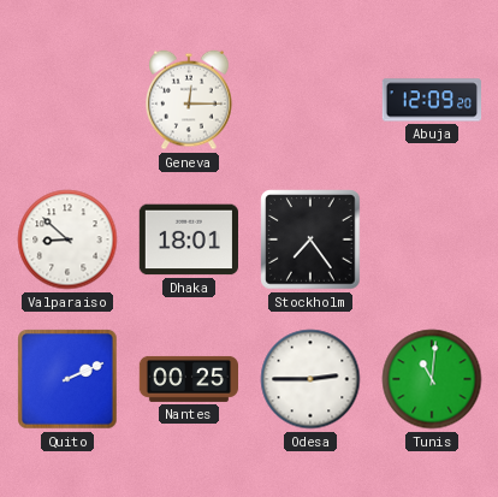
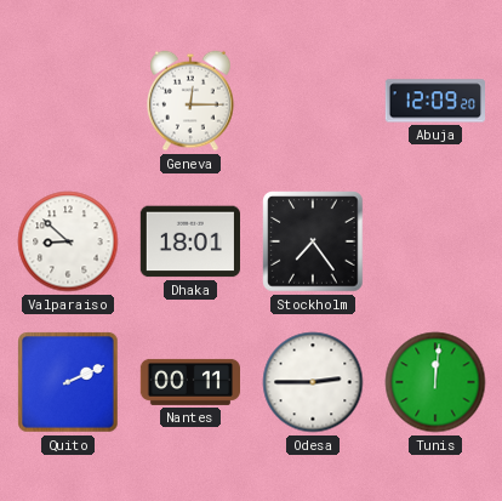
Nantes: 00:25 -> 00:11 (189, 382)
Tunis: 11:01 -> 12:01 (435, 382)
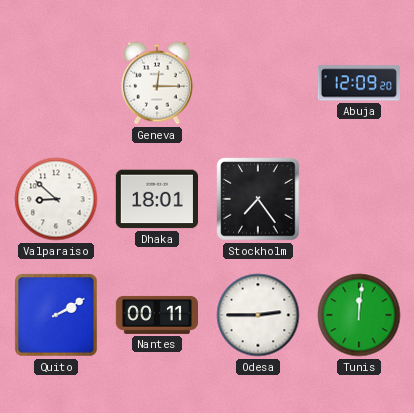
Quito: 2:11 -> 2:10 (56, 315)
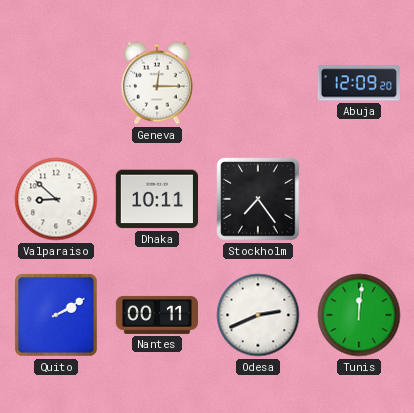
Dhaka: 18:01 -> 10:11 (156, 199)
Odesa: 2:45 -> 2:41 (258, 315)
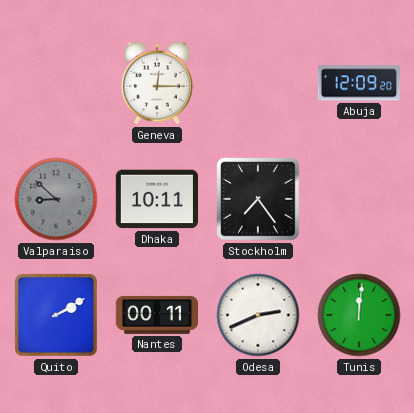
Valparaiso dial: white -> grey (56, 199)
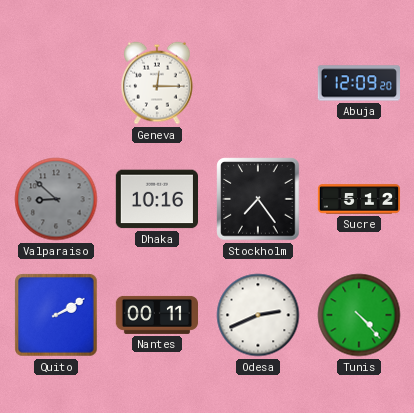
Dhaka: 10:11 -> 10:16 (156, 199)
Sucre: none -> 5:12 (359, 199)
Tunis: 12:01 -> 4:23 (359, 315)
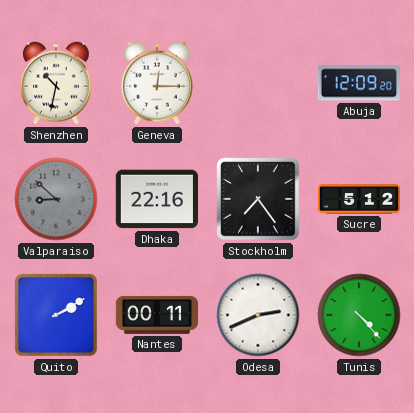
Shenzhen: none -> 10:32 (56, 83)
Dhaka: 10:16 -> 22:16 (156, 199)
